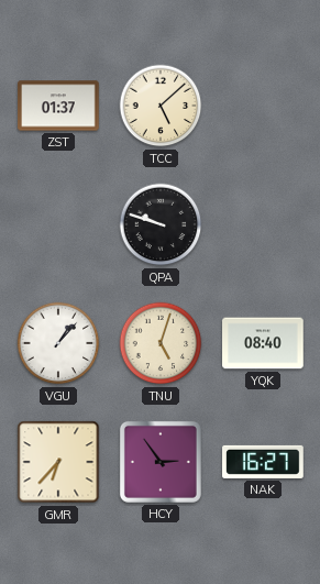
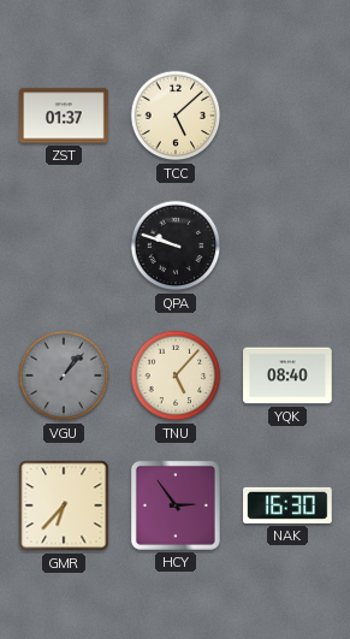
VGU dial: white -> grey (64, 375)
TNU: 5:03 -> 5:07 (176, 375)
NAK: 16:27 -> 16:30 (287, 505)
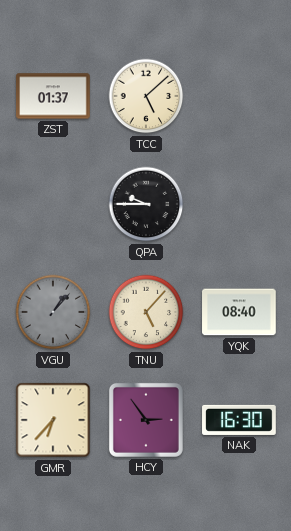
QPA: 9:48 -> 9:45 (146, 204)
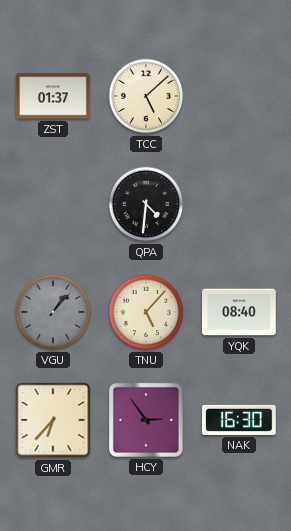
QPA: 9:45 -> 4:31 (146, 204)
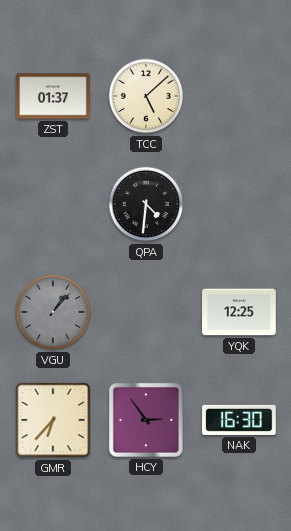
TNU: 5:07 -> none (146, 312)
YQK: 08:40 -> 12:25 (239, 312)
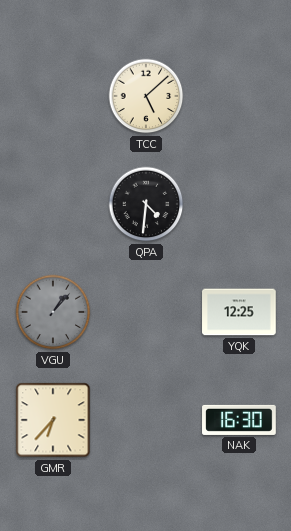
ZST: 01:37 -> none (53, 96)
HCY: 2:54 -> none (146, 420)
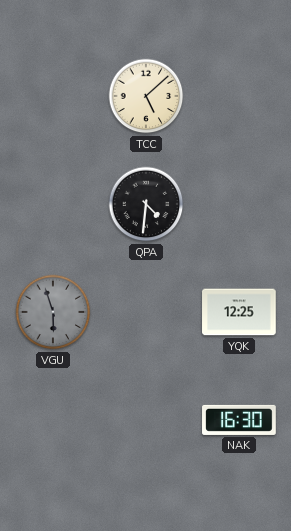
VGU: 1:07 -> 5:57 (53, 312)
GMR: 6:37 -> none (53, 420)
